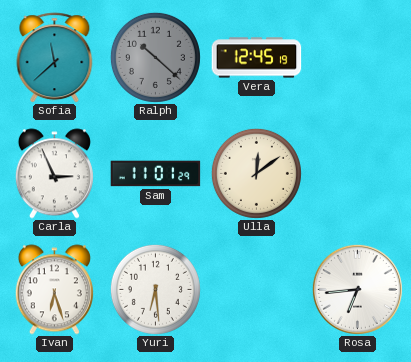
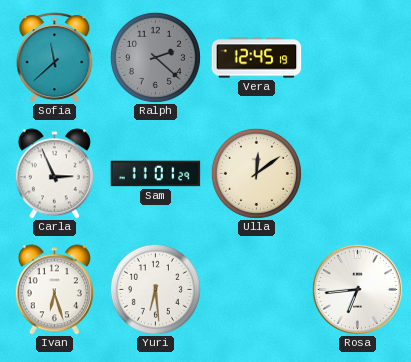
Ralph: 10:22 -> 2:22 (155, 57)
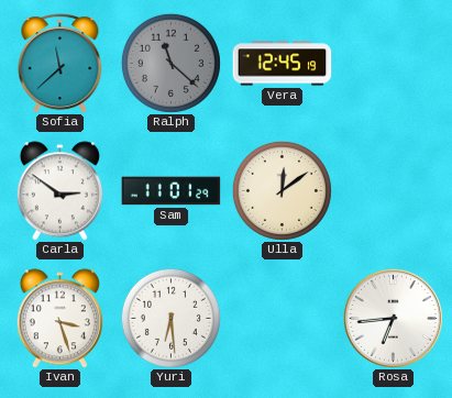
Ralph: 2:22 -> 11:22 (170, 63)
Carla: 2:56 -> 2:51 (59, 191)
Ivan: 6:27 -> 3:27 (59, 319)
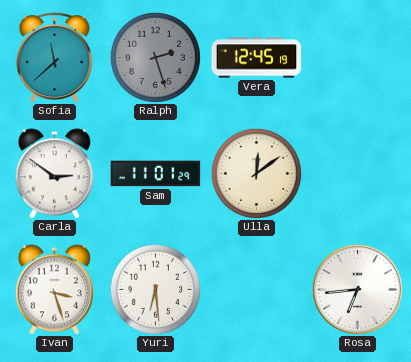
Ralph: 11:22 -> 2:27 (155, 57)
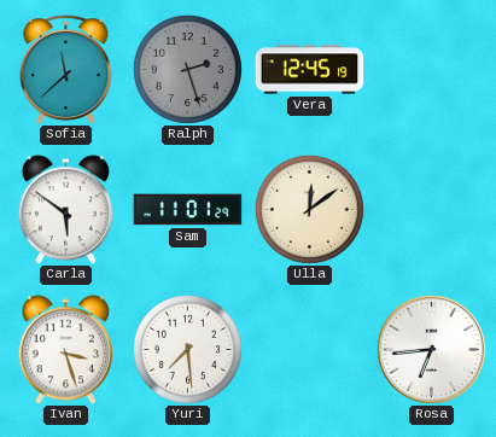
Carla: 2:51 -> 5:51 (65, 210)
Yuri: 6:29 -> 7:29 (187, 349)
